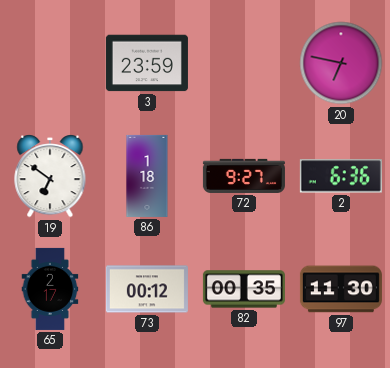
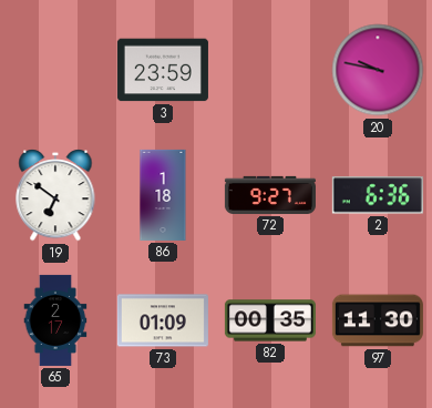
20: 6:47 -> 9:47 (378, 70)
73: 00:12 -> 01:09 (163, 320)
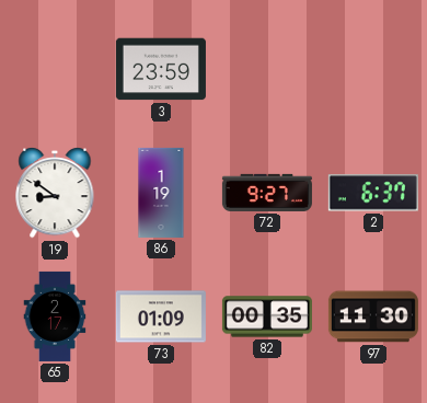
20: 9:47 -> none (378, 70)
19: 6:51 -> 8:51 (55, 194)
86: 1:18 -> 1:19 (161, 193)
2: 6:36 -> 6:37 (373, 193)
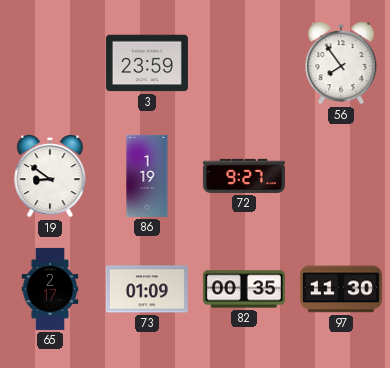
56: none -> 7:54 (341, 64)
2: 6:37 -> none (373, 193)
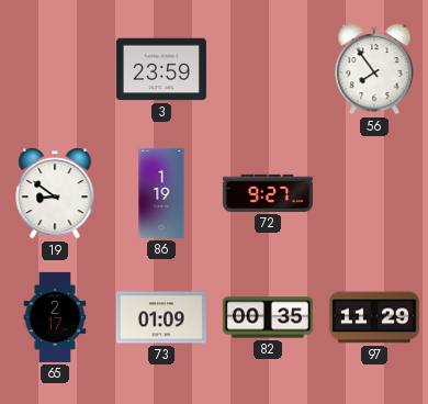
97: 11:30 -> 11:29 (374, 317)
